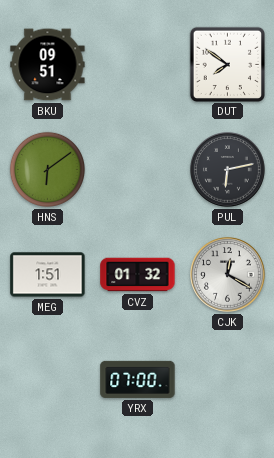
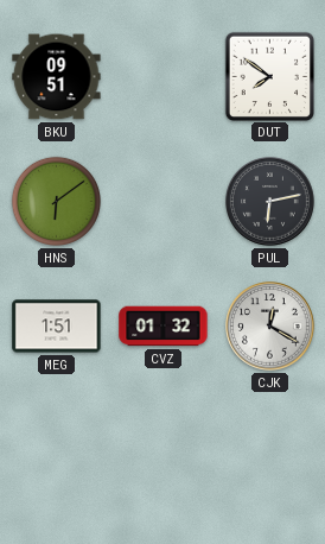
YRX: 07:00 -> none (138, 379)
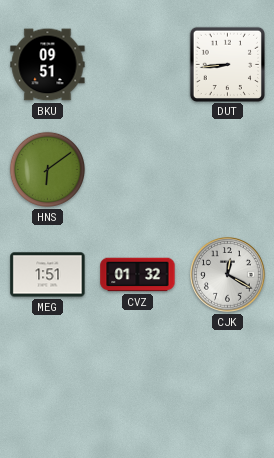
DUT: 7:51 -> 8:44 (227, 64)
PUL: 6:13 -> none (270, 202)
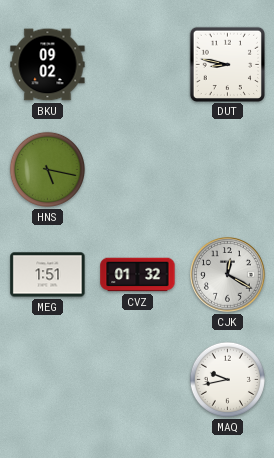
BKU: 09:51 -> 09:02 (48, 65)
DUT: 8:44 -> 8:47 (227, 64)
HNS: 6:09 -> 5:17 (47, 169)
MAQ: none -> 9:43 (227, 379)
